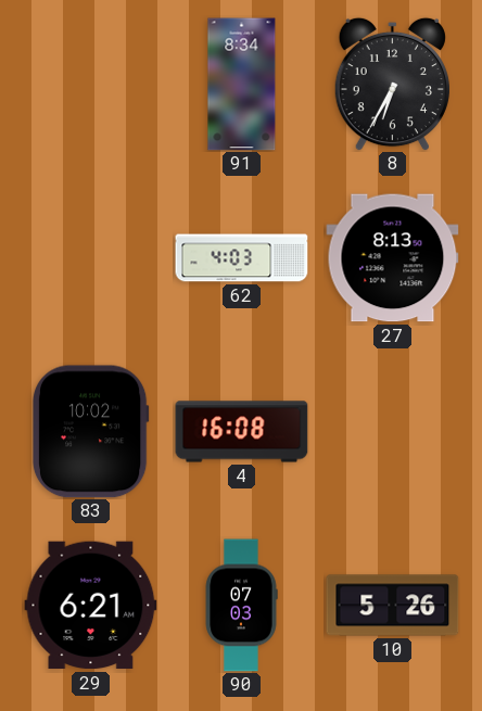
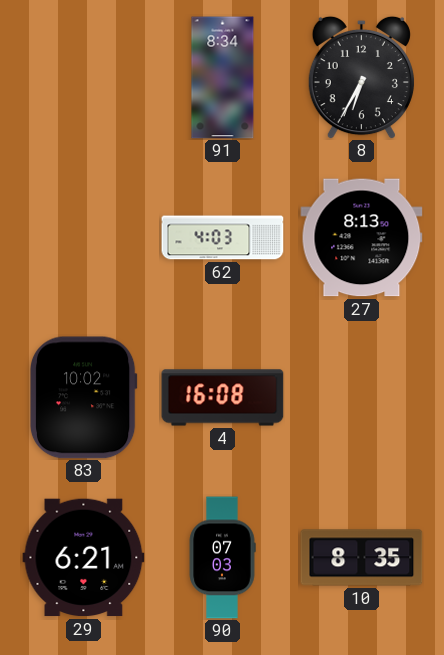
10: 5:26 -> 8:35 (362, 558)
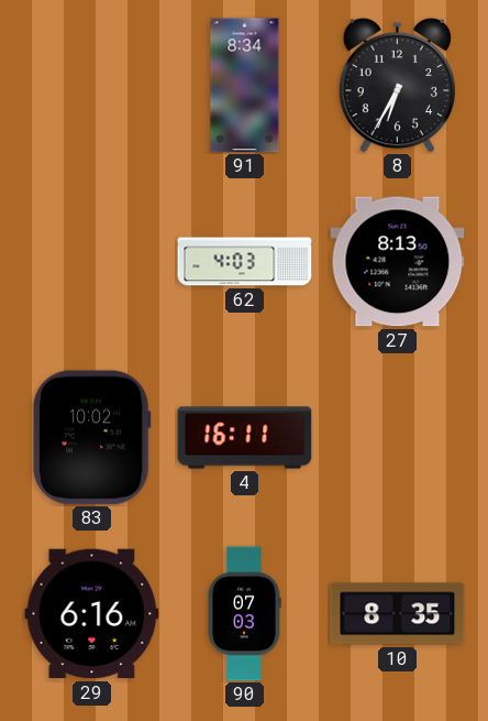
4: 16:08 -> 16:11 (245, 438)
29: 6:21 -> 6:16 (92, 614)
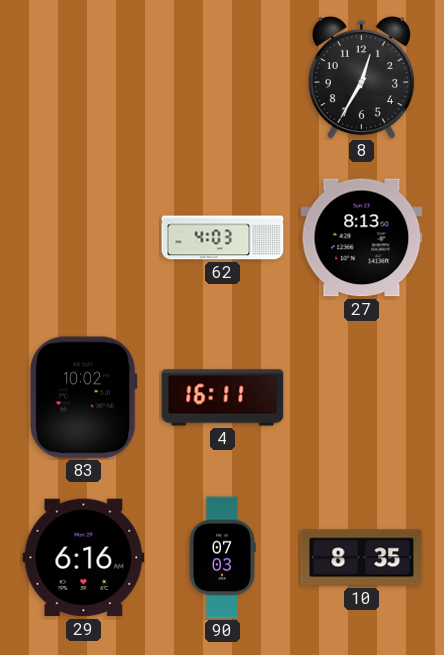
91: 8:34 -> none (245, 86)
8: 6:35 -> 12:35 (361, 77)
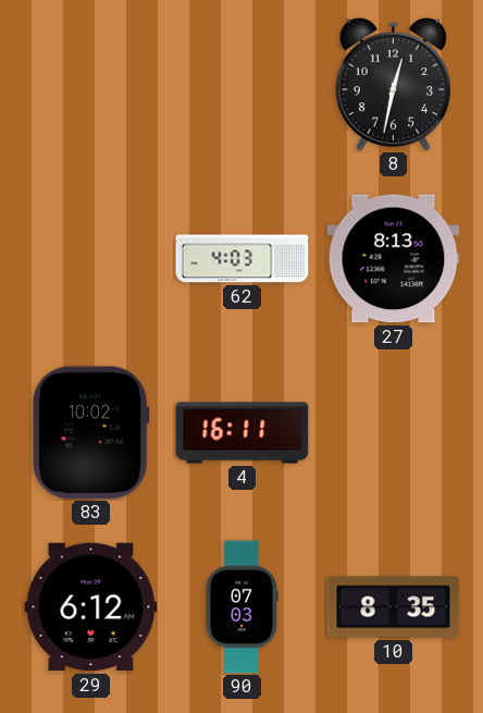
8: 12:35 -> 12:32 (393, 84)
29: 6:16 -> 6:12 (91, 607)
